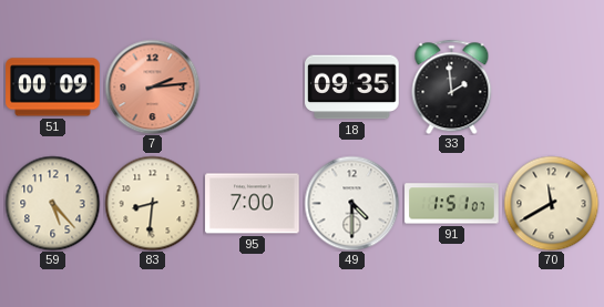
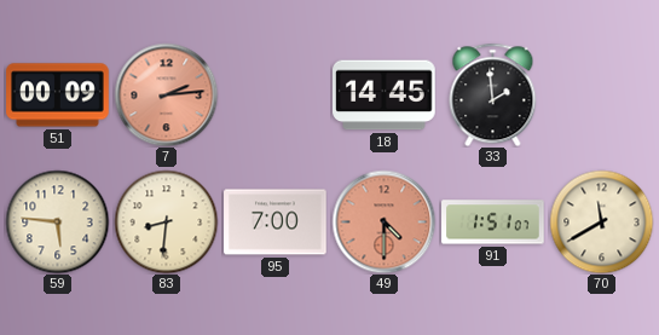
18: 09:35 -> 14:45 (385, 96)
59: 5:23 -> 5:46 (57, 221)
49 dial: white -> salmon (383, 221)
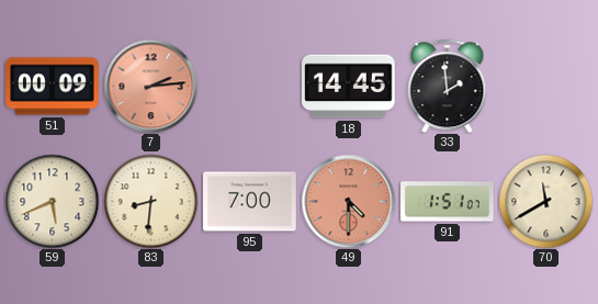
59: 5:46 -> 5:41 (52, 201)
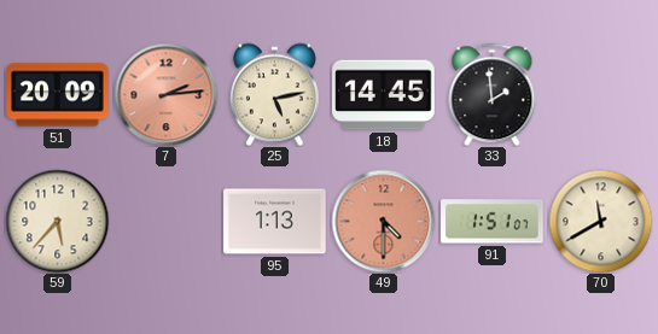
51: 00:09 -> 20:09 (58, 95)
25: none -> 5:13 (274, 94)
59: 5:41 -> 5:37 (57, 221)
83: 8:31 -> none (150, 201)
95: 7:00 -> 1:13 (275, 222)
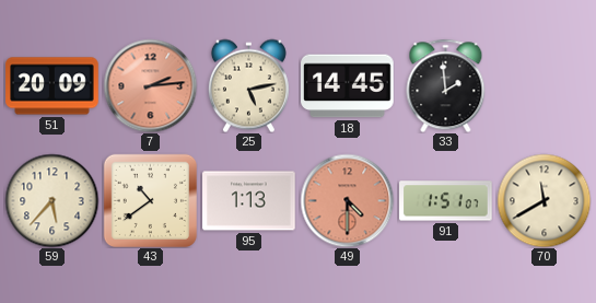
43: none -> 10:39 (150, 200)
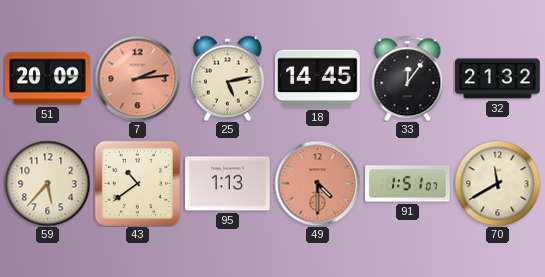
33: 1:59 -> 12:06 (408, 78)
32: none -> 21:32 (498, 79)
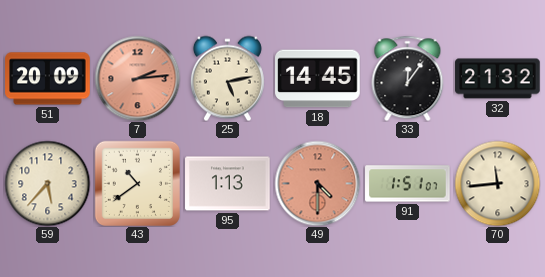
70: 11:40 -> 11:44 (497, 183)
